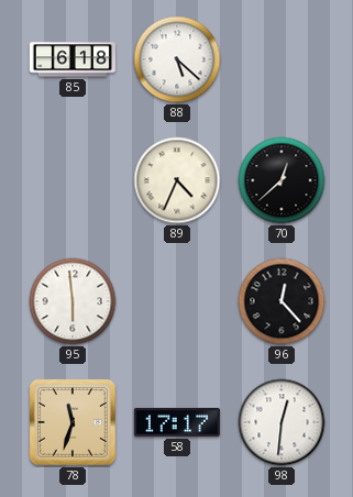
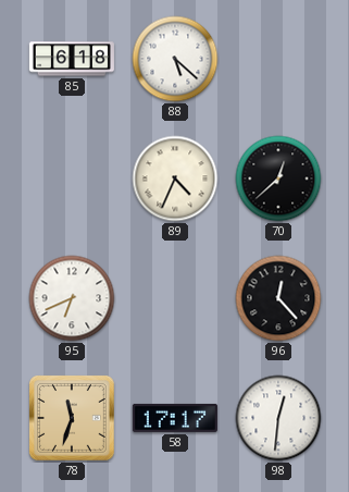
95: 5:59 -> 6:41 (72, 298)
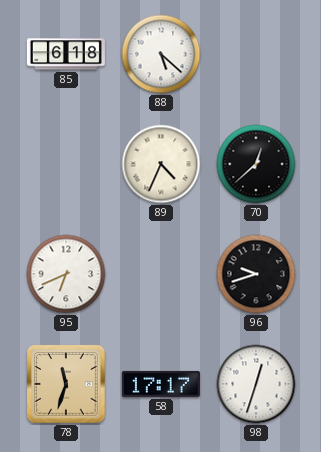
96: 12:23 -> 9:42 (256, 274)
98: 12:31 -> 12:33 (256, 384)
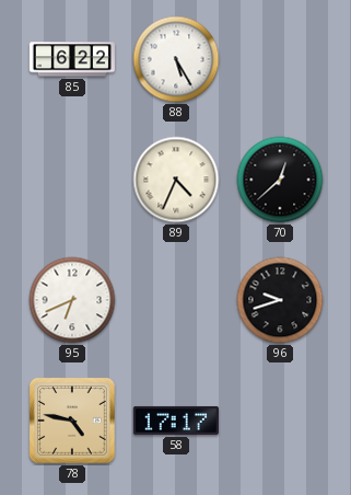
85: 6:18 -> 6:22 (72, 59)
88: 5:22 -> 5:25 (176, 59)
78: 11:33 -> 4:47 (73, 422)
98: 12:33 -> none (256, 384)
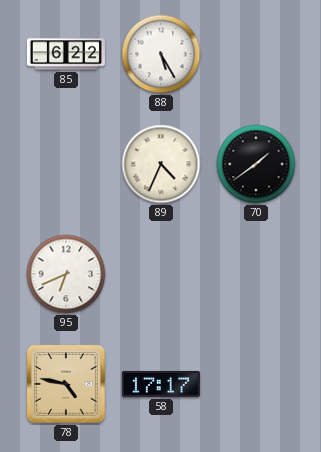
70: 12:38 -> 1:39 (256, 164)
96: 9:42 -> none (280, 300)
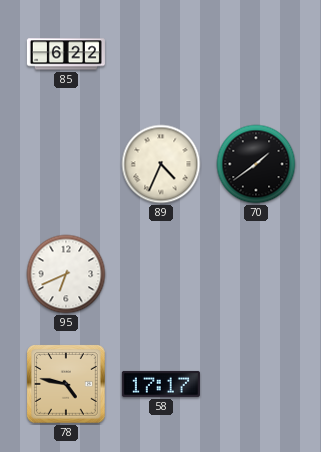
88: 5:25 -> none (161, 54)
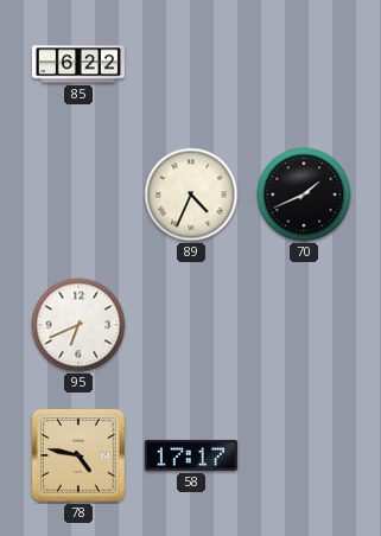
70: 1:39 -> 1:41 (304, 194)
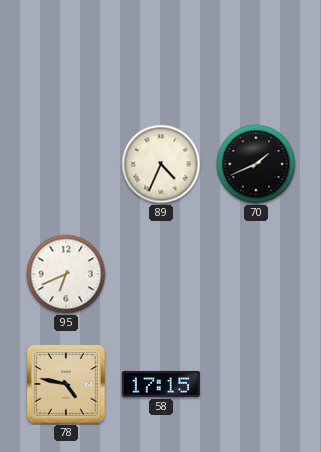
85: 6:22 -> none (78, 64)
58: 17:17 -> 17:15 (161, 384)
